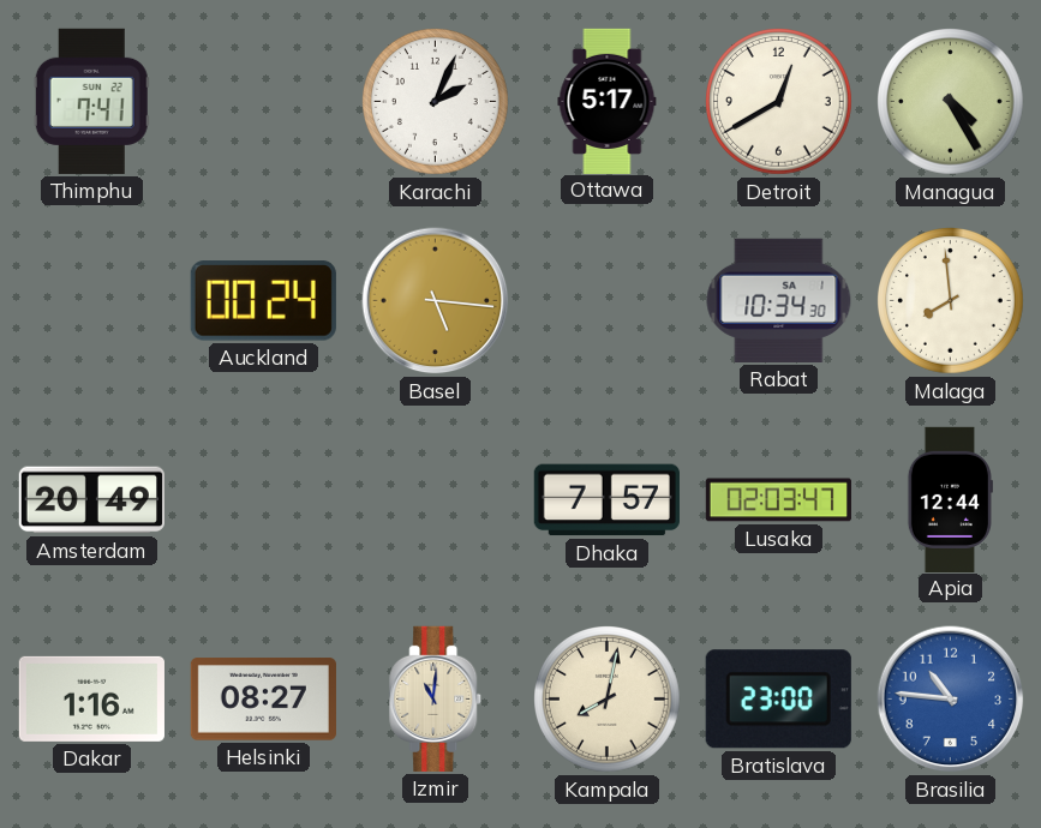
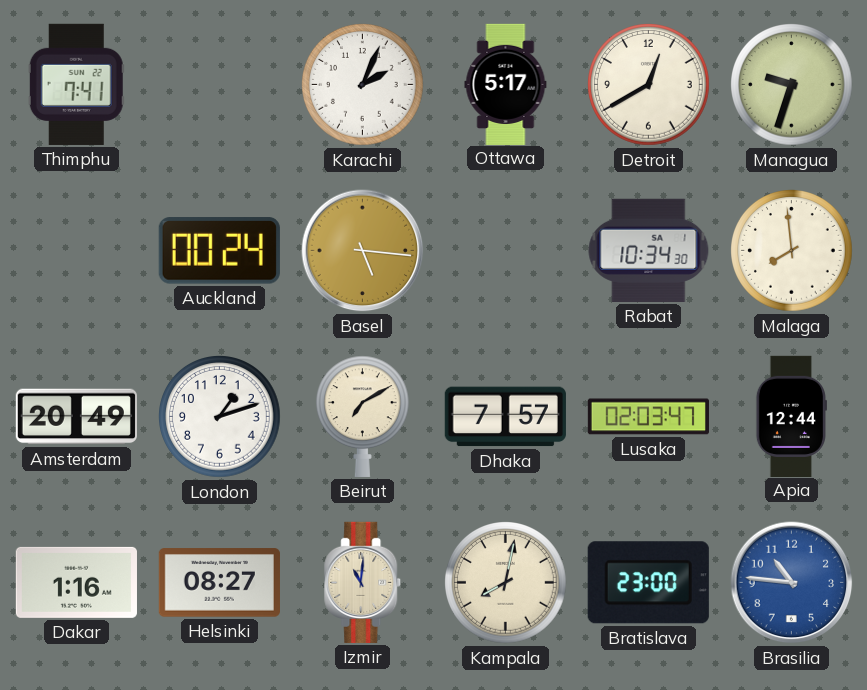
Managua: 4:25 -> 9:33 (792, 85)
London: none -> 1:12 (220, 417)
Beirut: none -> 7:10 (362, 416)
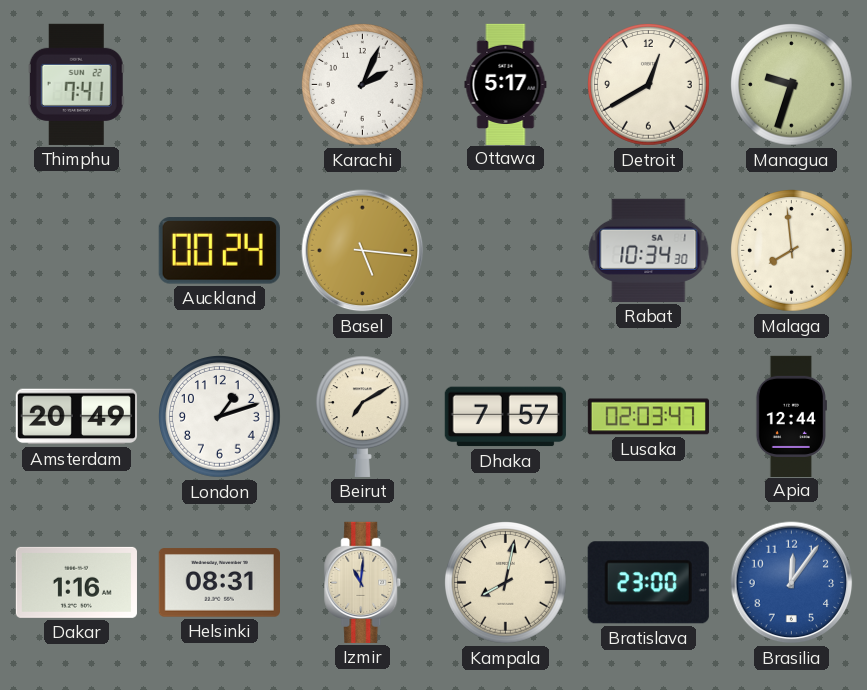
Helsinki: 08:27 -> 08:31 (219, 583)
Brasilia: 10:46 -> 12:06 (792, 583)
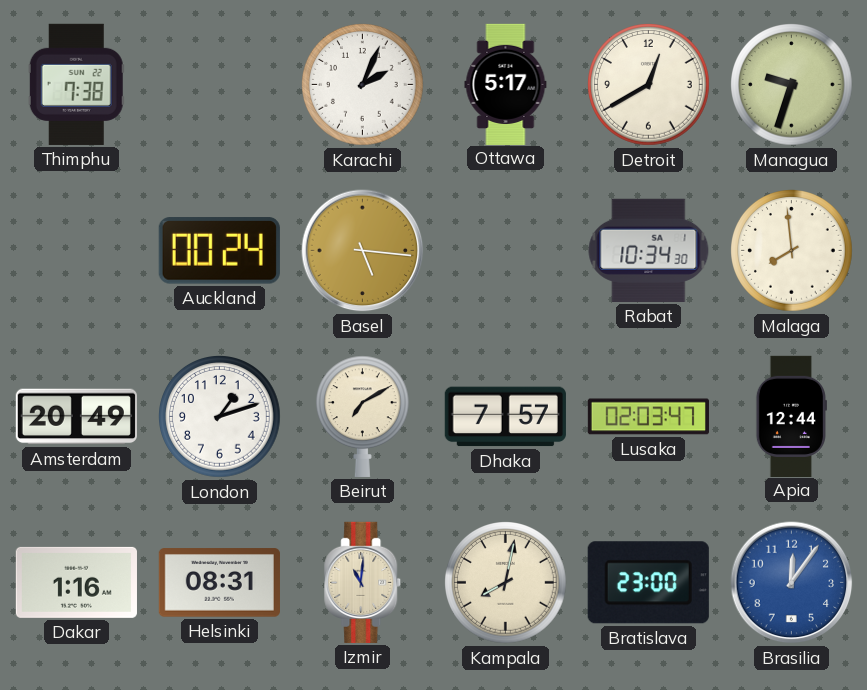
Thimphu: 7:41 -> 7:38 (76, 84)
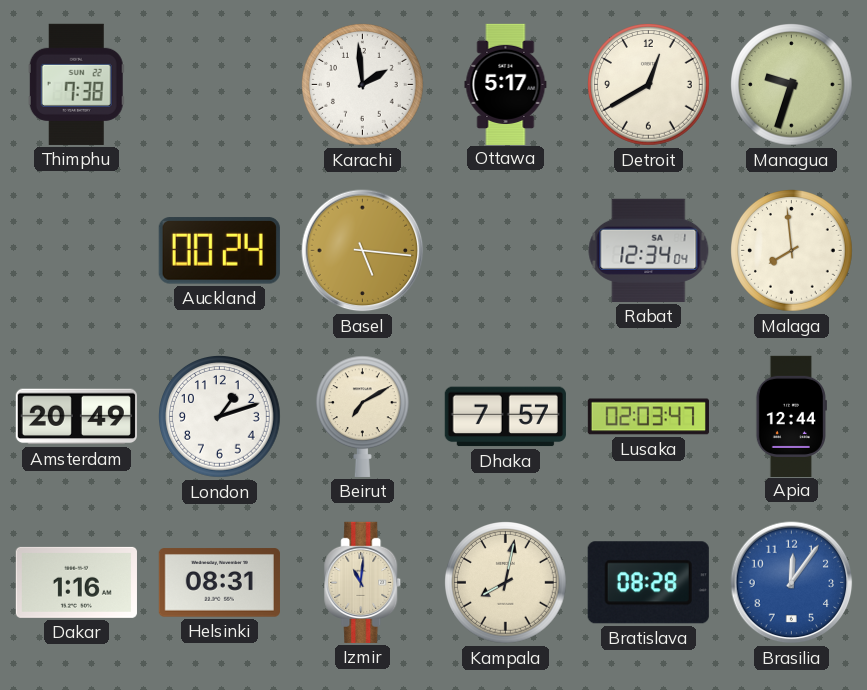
Karachi: 2:04 -> 1:59 (363, 85)
Rabat: 10:34 -> 12:34 (649, 250)
Bratislava: 23:00 -> 08:28 (648, 583)
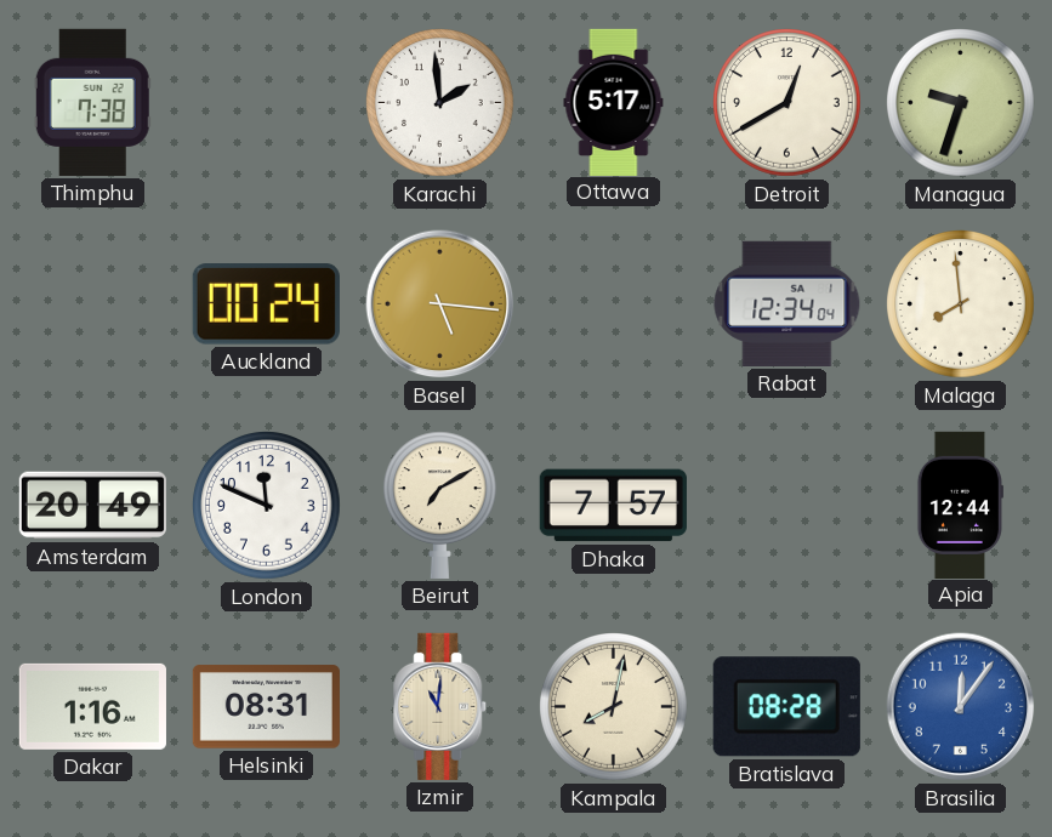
London: 1:12 -> 11:49 (267, 506)
Lusaka: 02:03 -> none (648, 417)
